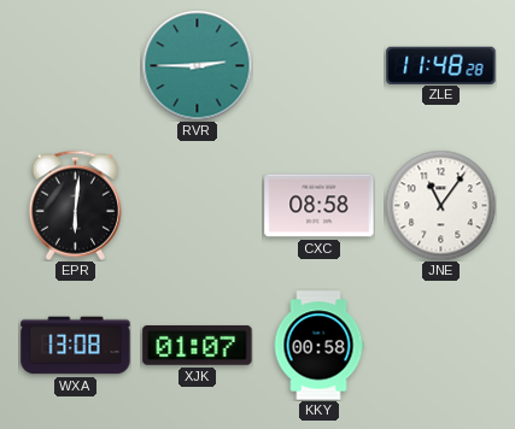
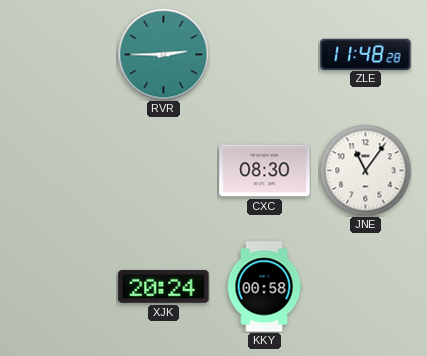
EPR: 6:01 -> none (75, 205)
CXC: 08:58 -> 08:30 (265, 171)
WXA: 13:08 -> none (76, 346)
XJK: 01:07 -> 20:24 (164, 286)
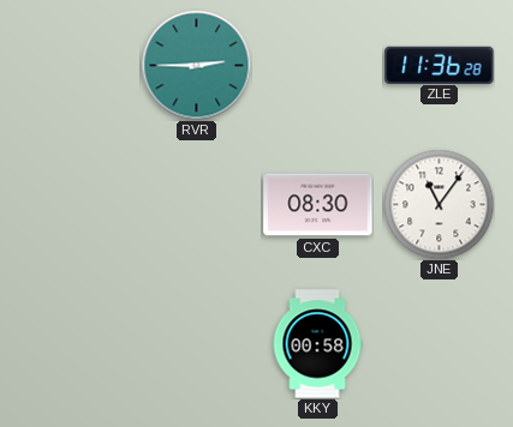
ZLE: 11:48 -> 11:36 (440, 65)
XJK: 20:24 -> none (164, 286)
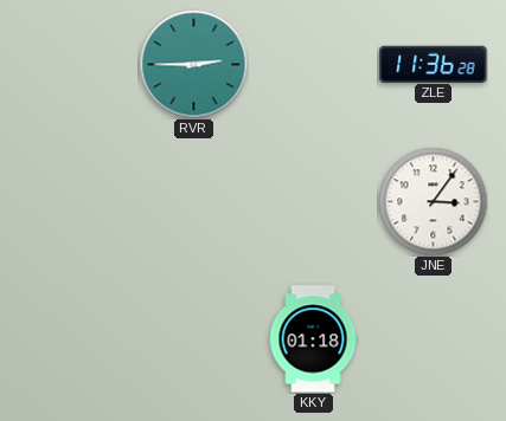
CXC: 08:30 -> none (318, 205)
JNE: 11:06 -> 3:06 (433, 201)
KKY: 00:58 -> 01:18 (313, 339)
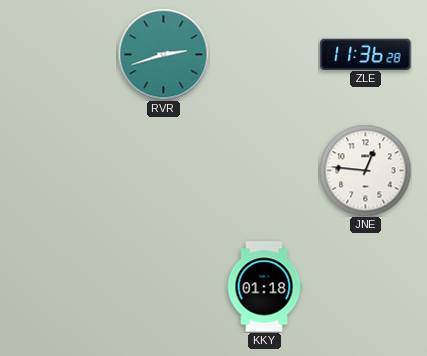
RVR: 2:45 -> 2:42 (163, 54)
JNE: 3:06 -> 12:46 (365, 170)
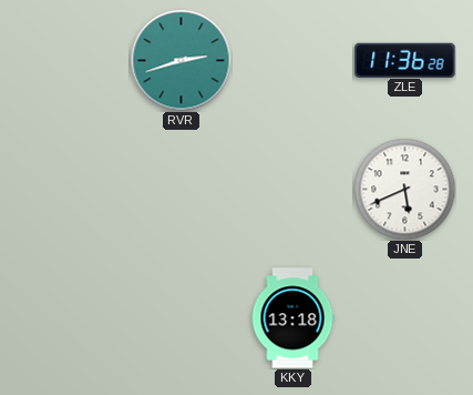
JNE: 12:46 -> 5:41 (404, 189)
KKY: 01:18 -> 13:18 (292, 318)
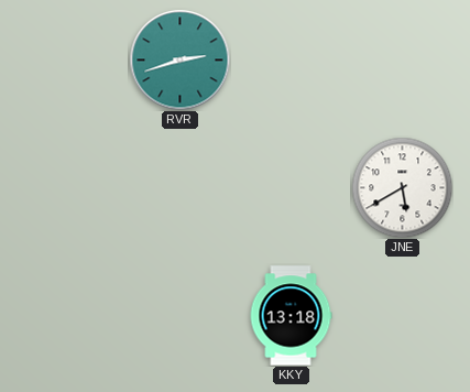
ZLE: 11:36 -> none (405, 60)
JNE: 5:41 -> 5:40 (402, 187)
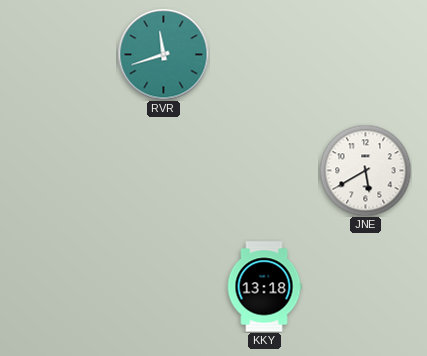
RVR: 2:42 -> 11:42 (163, 54)
